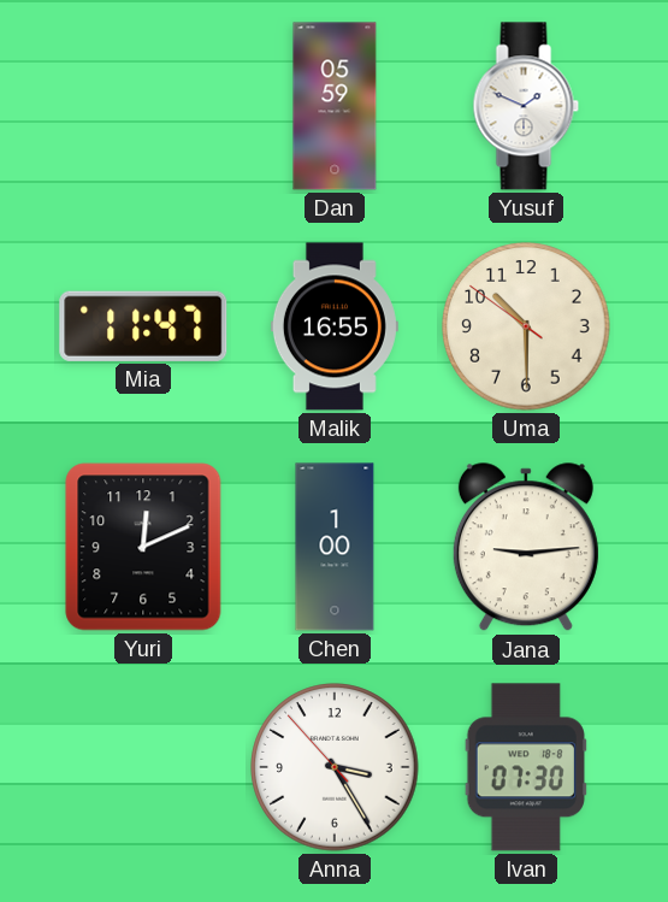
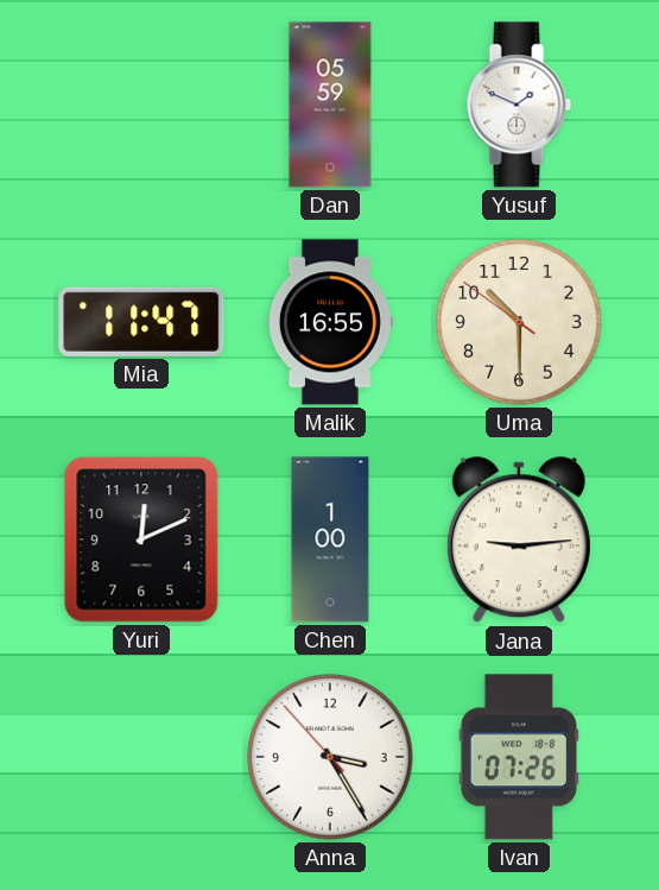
Ivan: 07:30 -> 07:26 (519, 757)
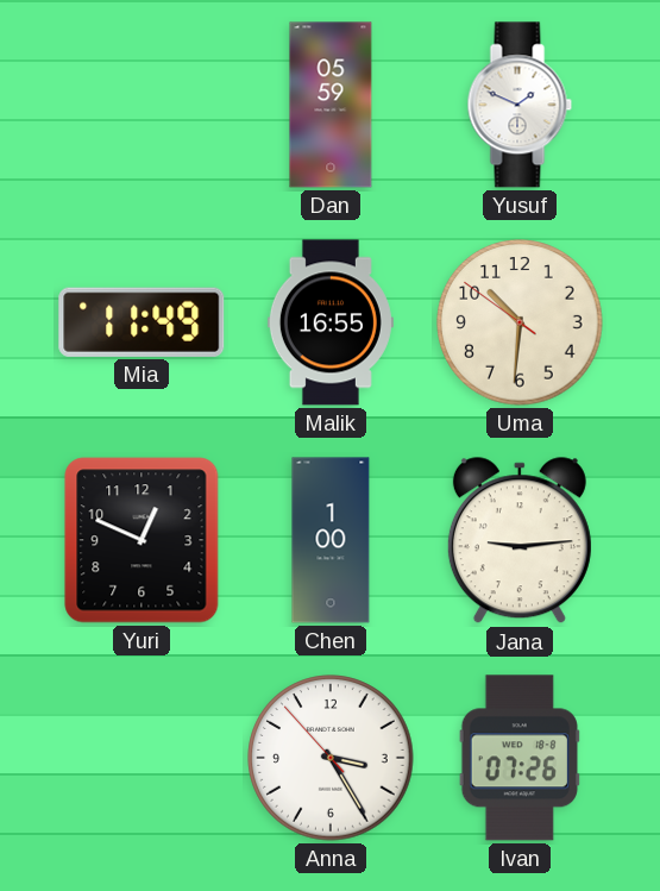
Mia: 11:47 -> 11:49 (142, 322)
Uma: 10:29 -> 10:30 (520, 322)
Yuri: 12:11 -> 12:49 (142, 540)
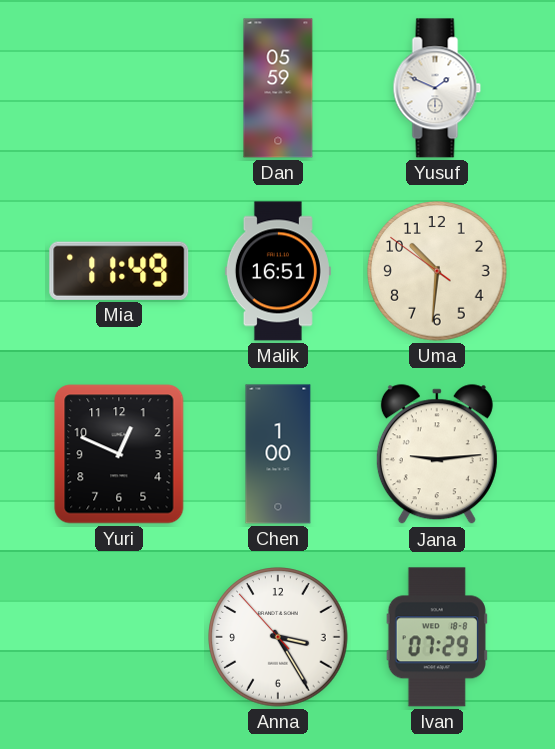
Malik: 16:55 -> 16:51 (278, 271)
Ivan: 07:26 -> 07:29 (437, 637)
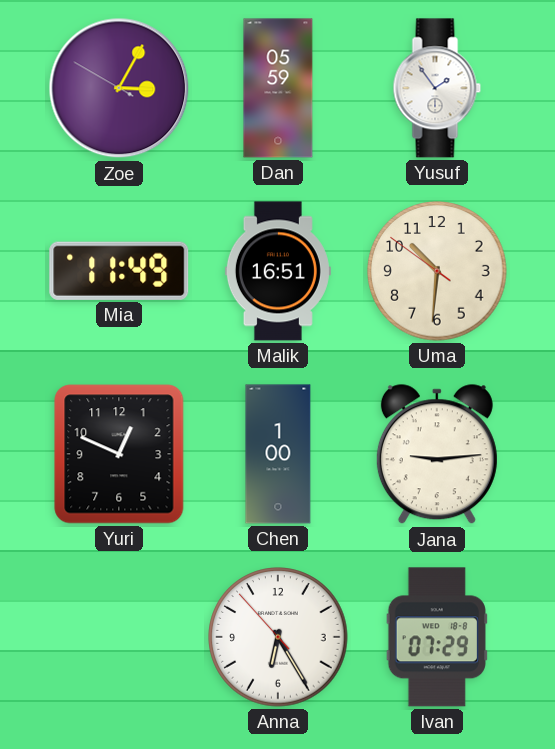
Zoe: none -> 3:04 (119, 88)
Yusuf: 1:49 -> 1:54 (437, 88)
Anna: 3:24 -> 6:24 (278, 637)
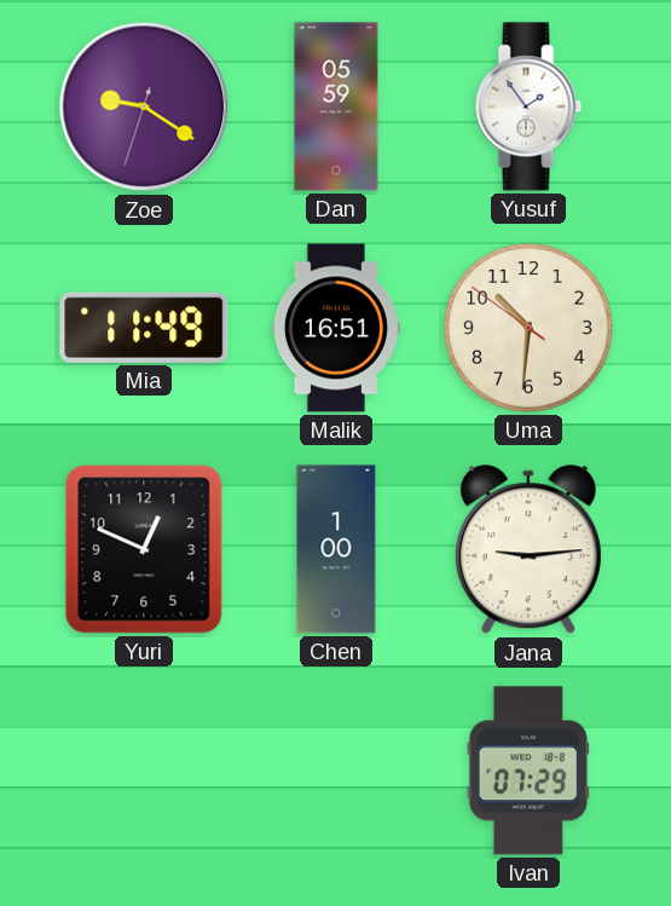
Zoe: 3:04 -> 9:20 (144, 106)
Anna: 6:24 -> none (278, 637)
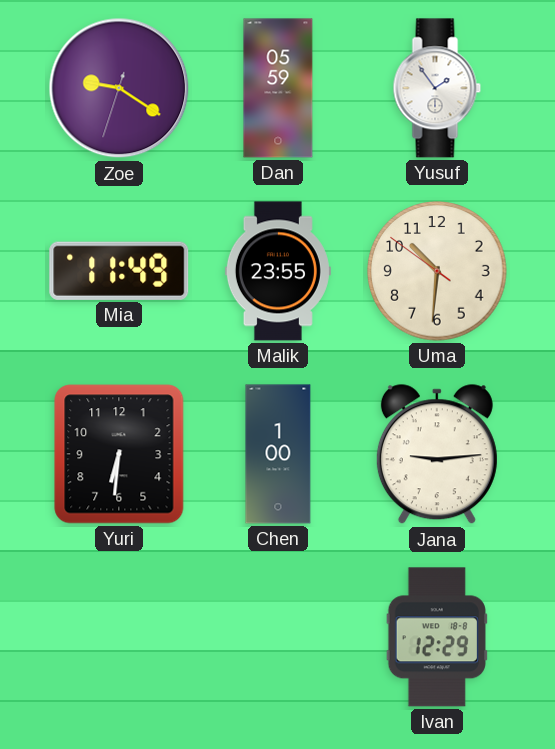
Malik: 16:51 -> 23:55 (278, 271)
Yuri: 12:49 -> 6:31 (119, 454)
Ivan: 07:29 -> 12:29 (437, 637)
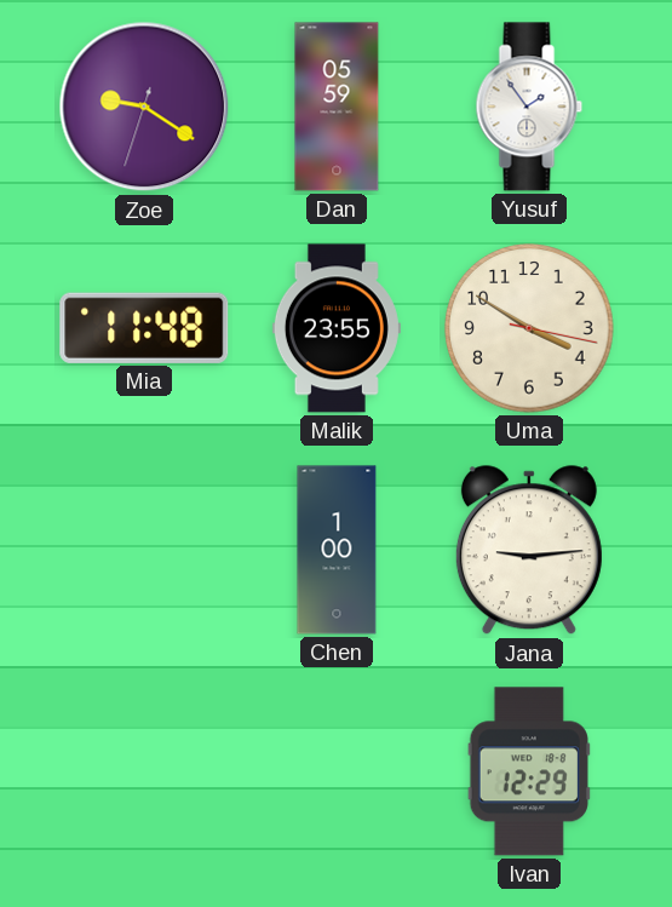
Mia: 11:49 -> 11:48 (144, 328)
Uma: 10:30 -> 3:50 (529, 328)
Yuri: 6:31 -> none (119, 454)
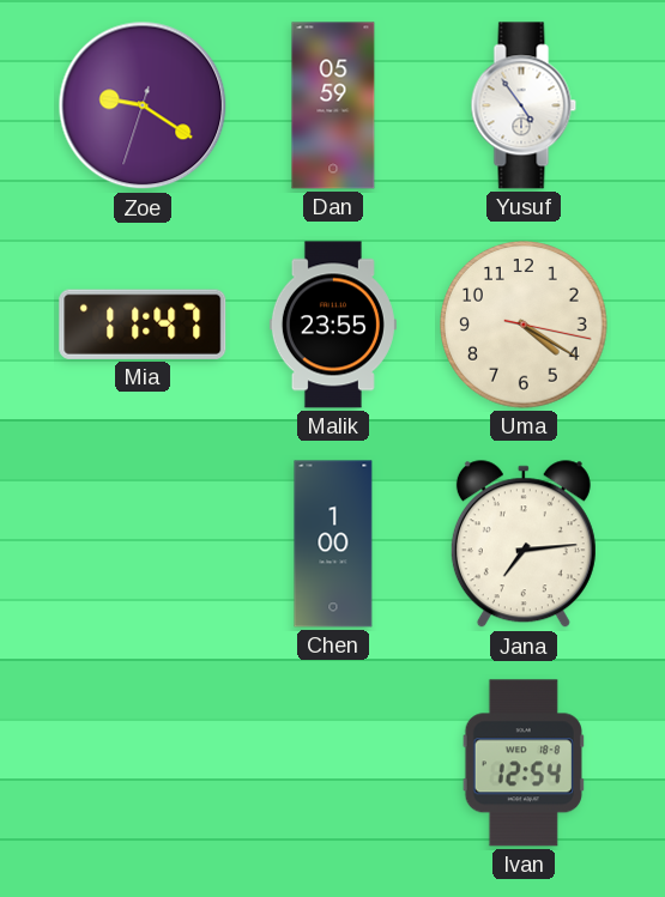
Yusuf: 1:54 -> 4:54 (524, 105)
Mia: 11:48 -> 11:47 (143, 325)
Uma: 3:50 -> 4:20 (524, 325)
Jana: 9:14 -> 7:14 (524, 545)
Ivan: 12:29 -> 12:54 (524, 763)
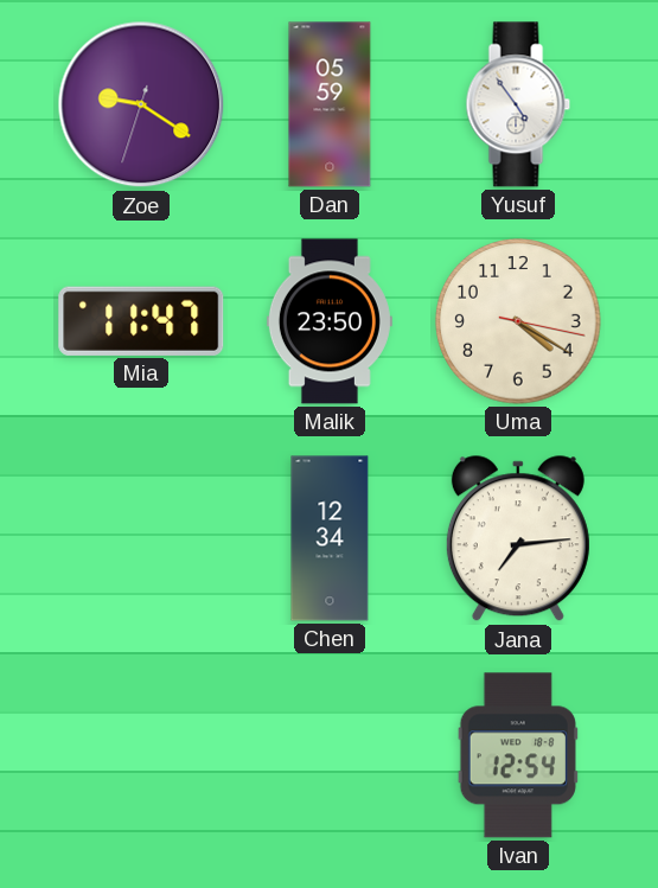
Malik: 23:55 -> 23:50 (330, 321)
Chen: 1:00 -> 12:34 (330, 538)
